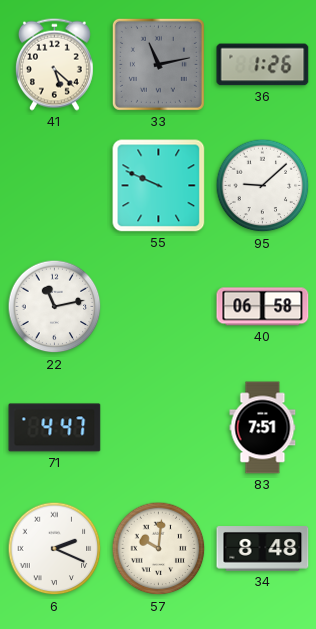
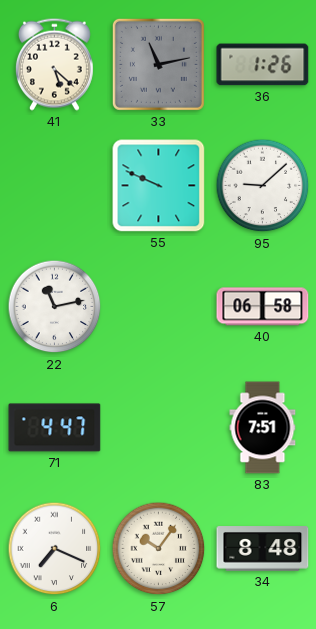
6: 2:19 -> 7:19 (55, 549)
57: 10:01 -> 10:06 (159, 549)
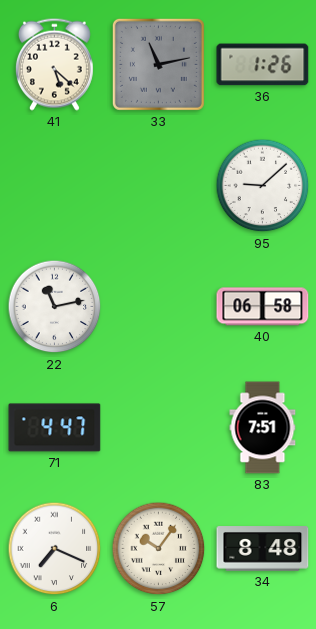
55: 9:49 -> none (159, 186)
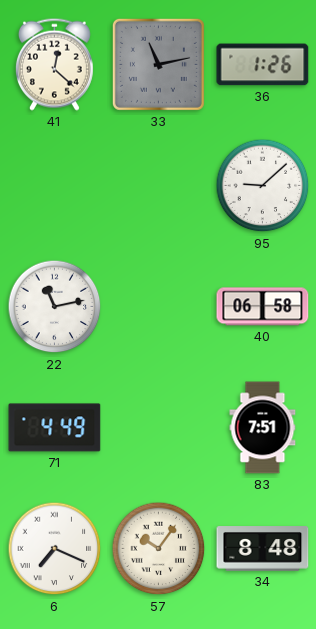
41: 5:22 -> 12:22 (54, 64)
71: 4:47 -> 4:49 (55, 428)
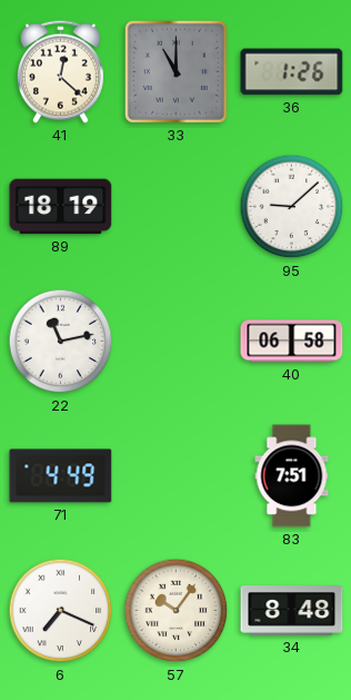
33: 11:13 -> 11:00 (175, 71)
89: none -> 18:19 (61, 207)
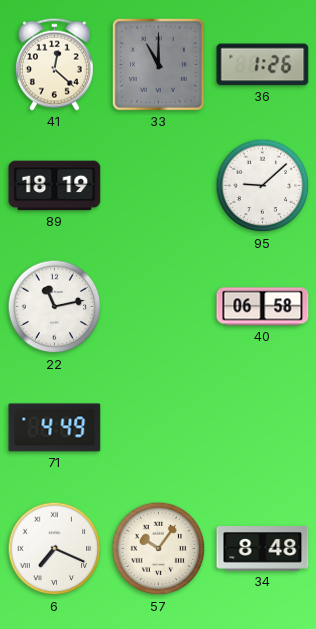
83: 7:51 -> none (292, 476)
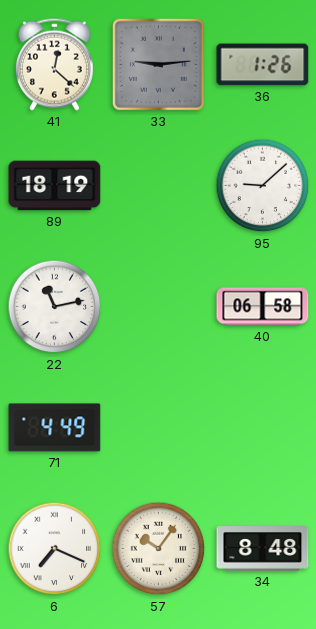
33: 11:00 -> 9:14 (158, 64)
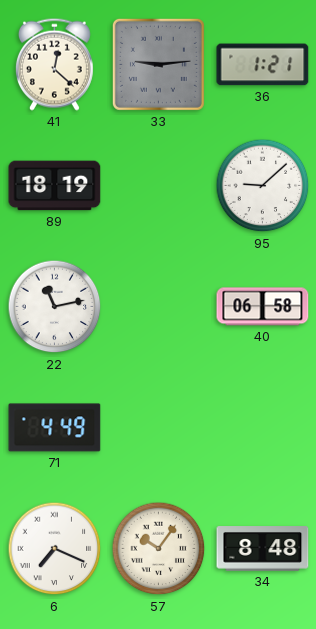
36: 1:26 -> 1:21 (263, 65)
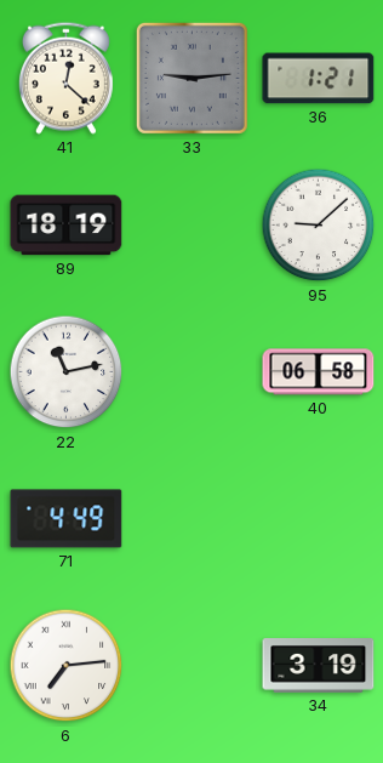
6: 7:19 -> 7:14 (67, 666)
57: 10:06 -> none (159, 549)
34: 8:48 -> 3:19 (319, 666)
